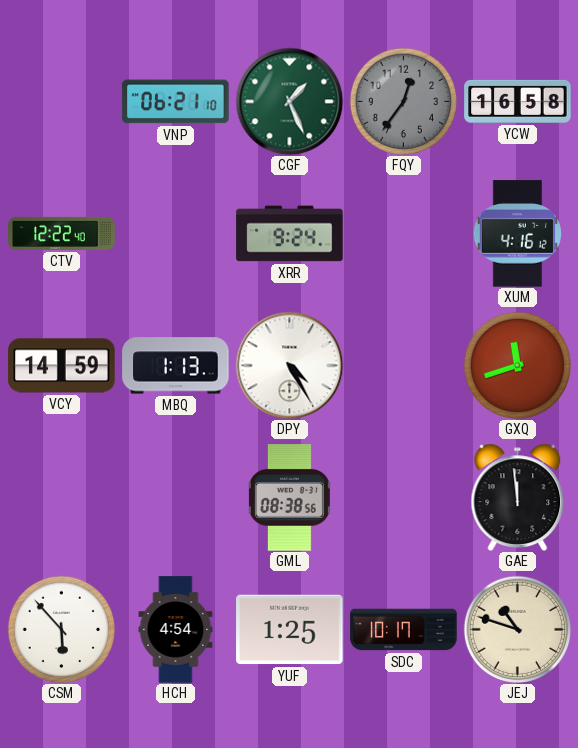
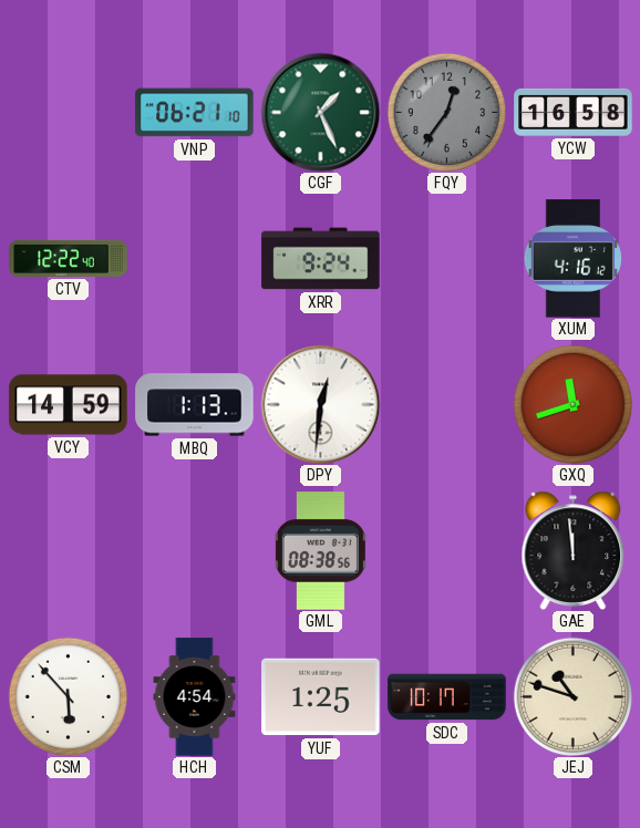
DPY: 4:25 -> 12:31 (320, 404)
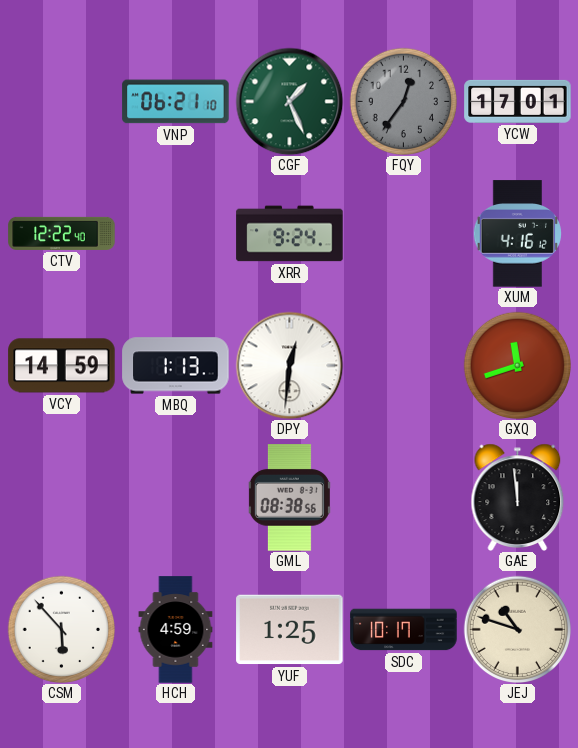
YCW: 16:58 -> 17:01 (518, 101)
HCH: 4:54 -> 4:59 (176, 630)
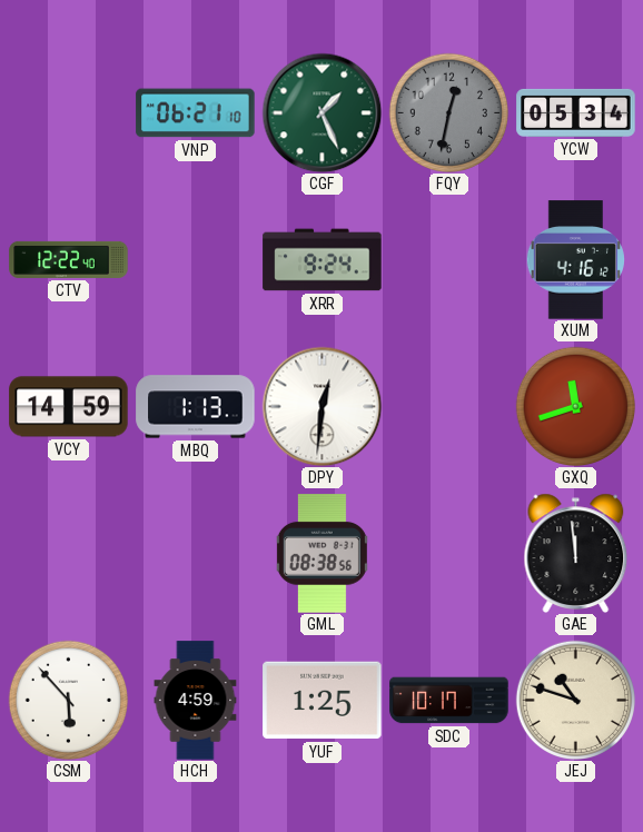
FQY: 12:36 -> 12:32 (448, 112)
YCW: 17:01 -> 05:34 (576, 112)
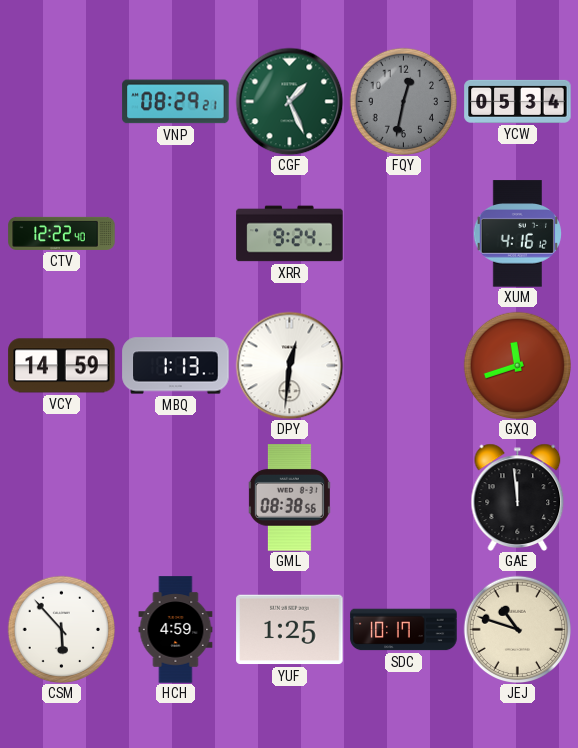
VNP: 06:21 -> 08:29 (176, 102)
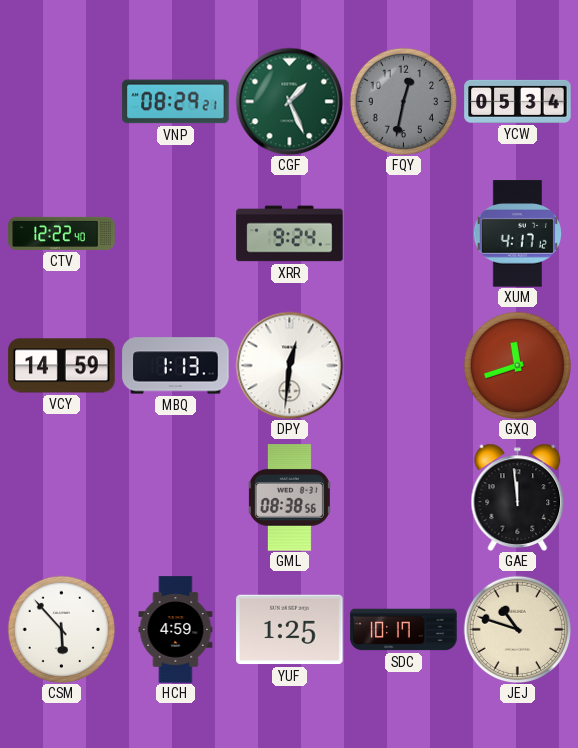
XUM: 4:16 -> 4:17 (517, 234)
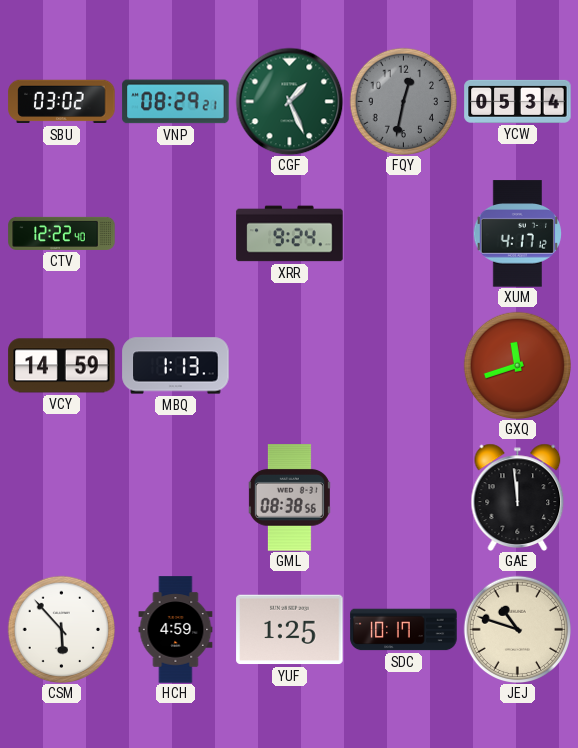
SBU: none -> 03:02 (62, 102)
DPY: 12:31 -> none (289, 365)
